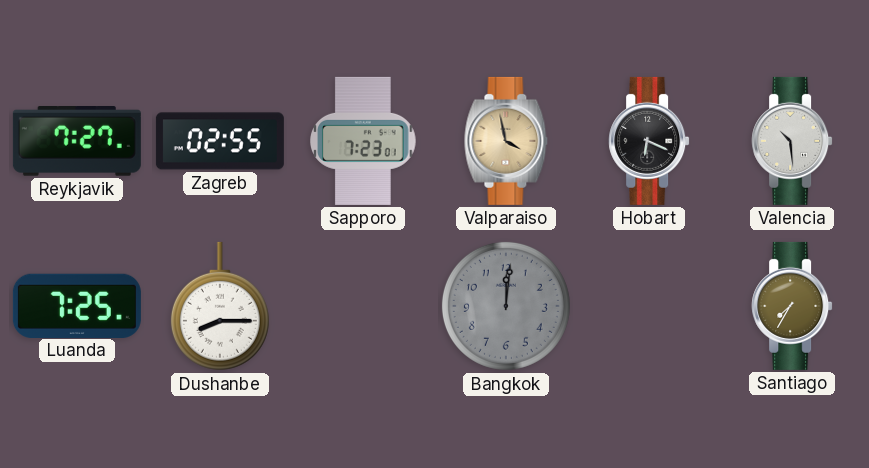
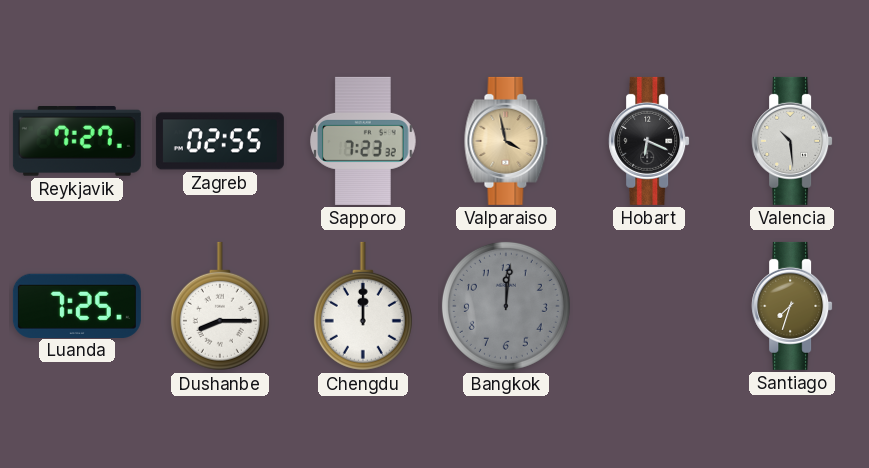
Sapporo: 7:23:01 -> 7:23:32 (363, 141)
Chengdu: none -> 12:00 (363, 306)
Santiago: 7:35 -> 7:33 (792, 306)
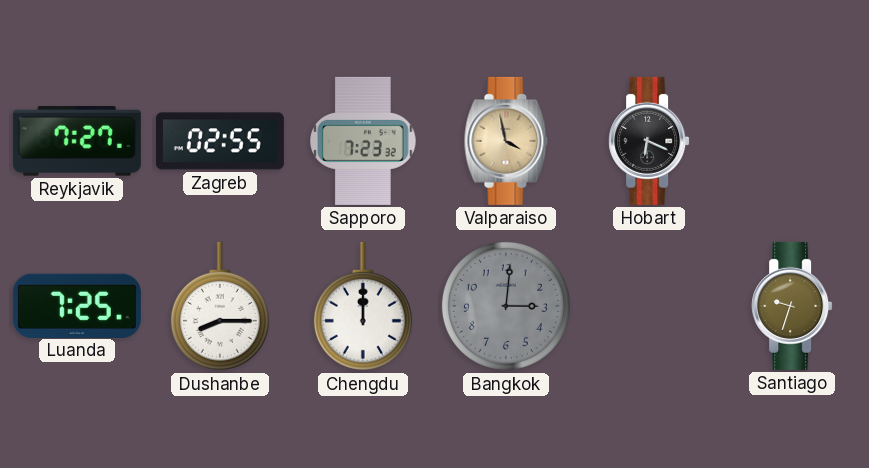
Valencia: 10:29 -> none (792, 141)
Bangkok: 12:01 -> 3:01 (506, 306)
Santiago: 7:33 -> 9:33 (792, 306)
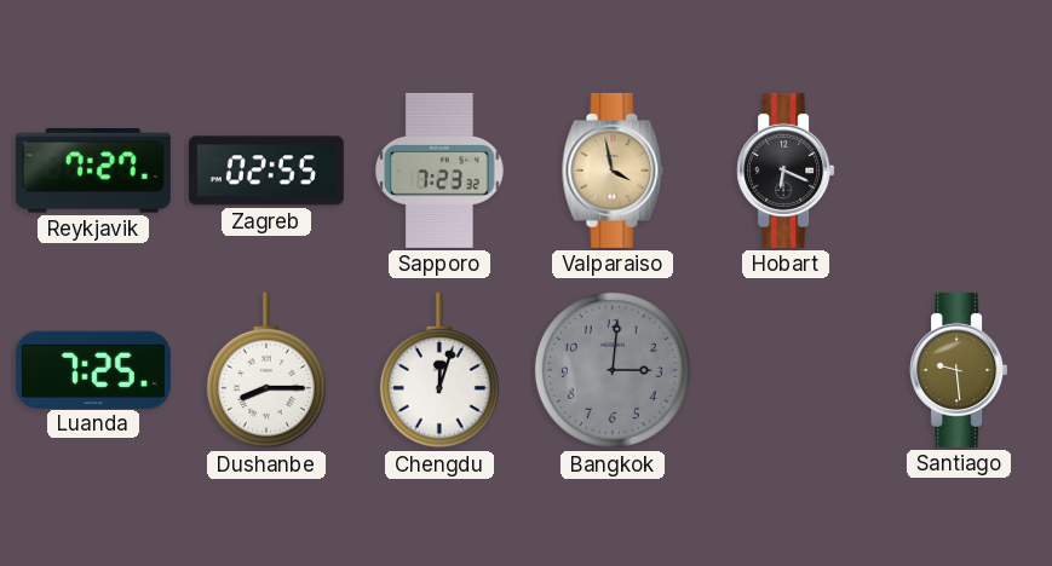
Chengdu: 12:00 -> 12:03 (439, 370)
Santiago: 9:33 -> 9:29 (959, 370)
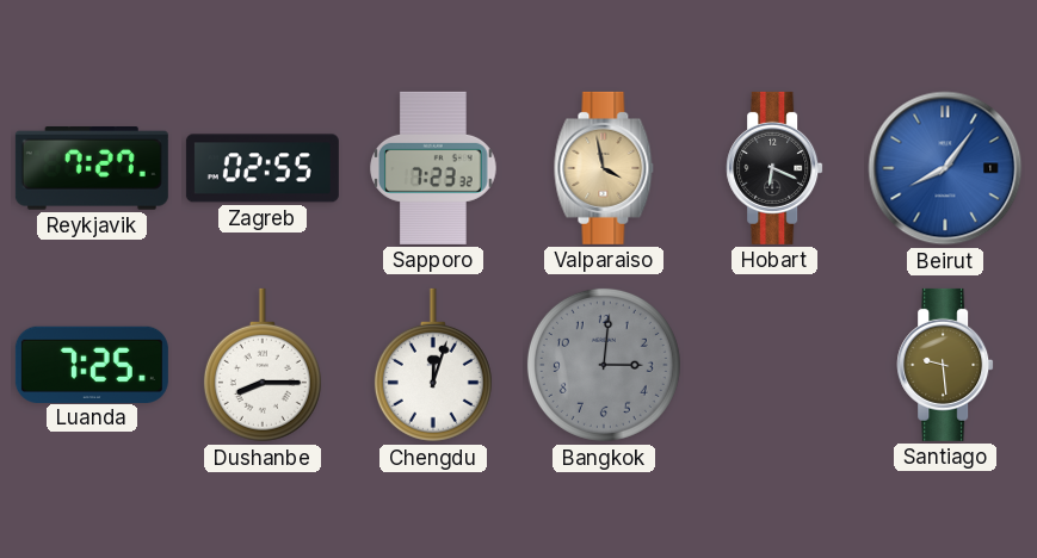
Beirut: none -> 8:06 (945, 168)
